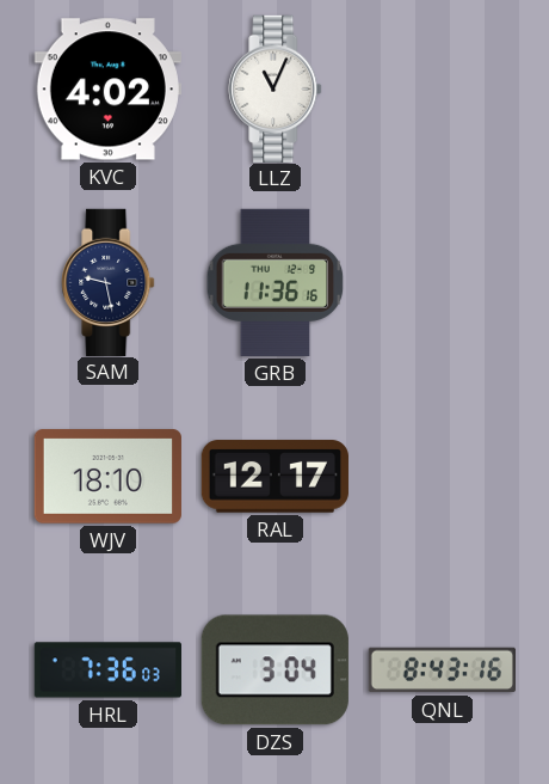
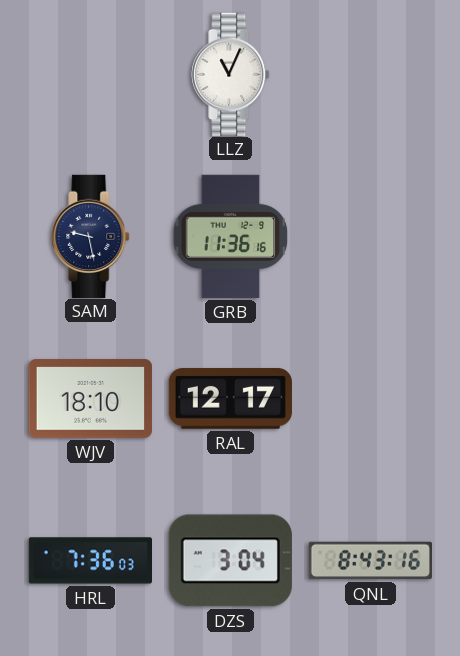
KVC: 4:02 -> none (107, 90)
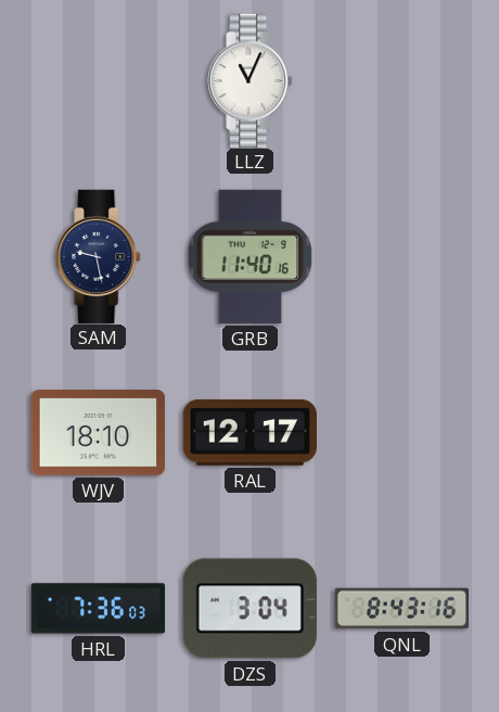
GRB: 11:36 -> 11:40 (251, 256)
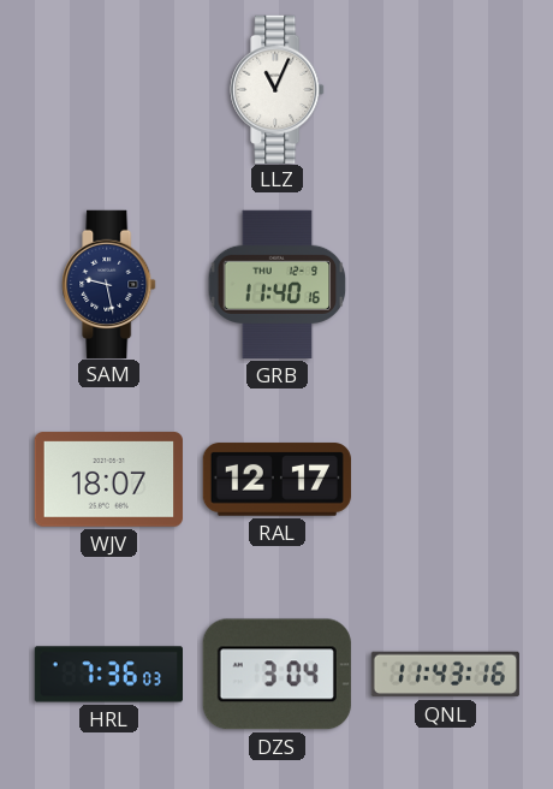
WJV: 18:10 -> 18:07 (108, 480)
QNL: 8:43 -> 11:43 (445, 675)
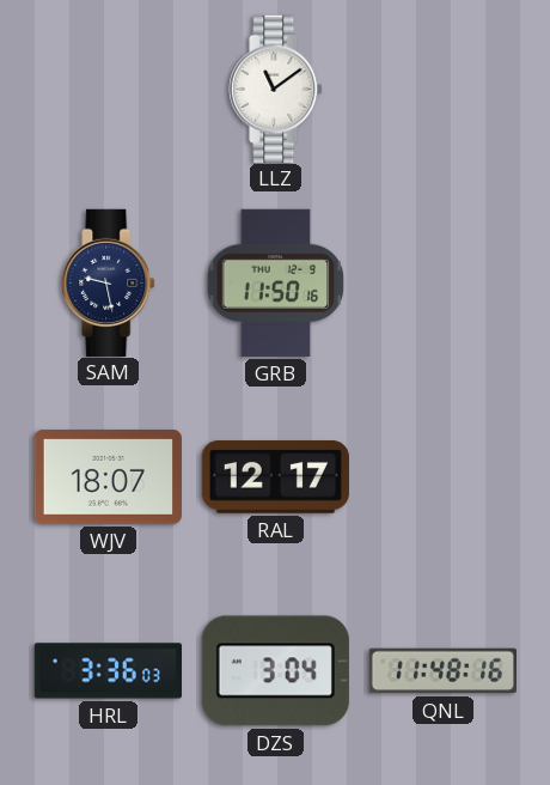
LLZ: 11:04 -> 11:09 (276, 89)
GRB: 11:40 -> 11:50 (276, 282)
HRL: 7:36 -> 3:36 (108, 671)
QNL: 11:43 -> 11:48 (442, 671)
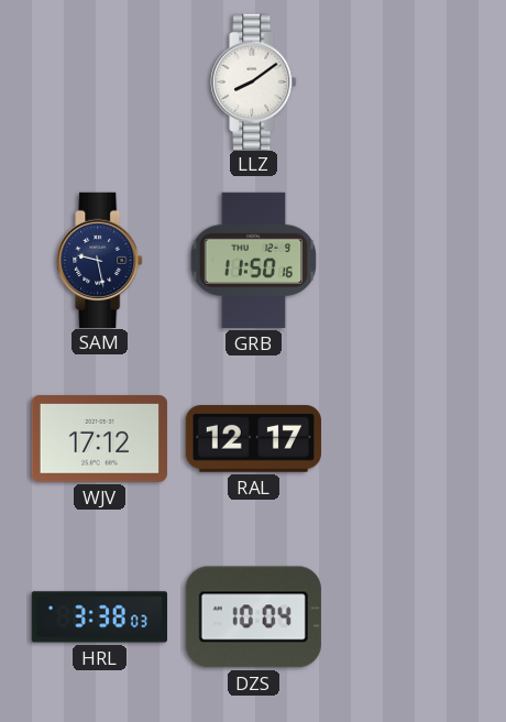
LLZ: 11:09 -> 8:09 (254, 81)
WJV: 18:07 -> 17:12 (99, 439)
HRL: 3:36 -> 3:38 (99, 617)
DZS: 3:04 -> 10:04 (253, 617)
QNL: 11:48 -> none (442, 671)
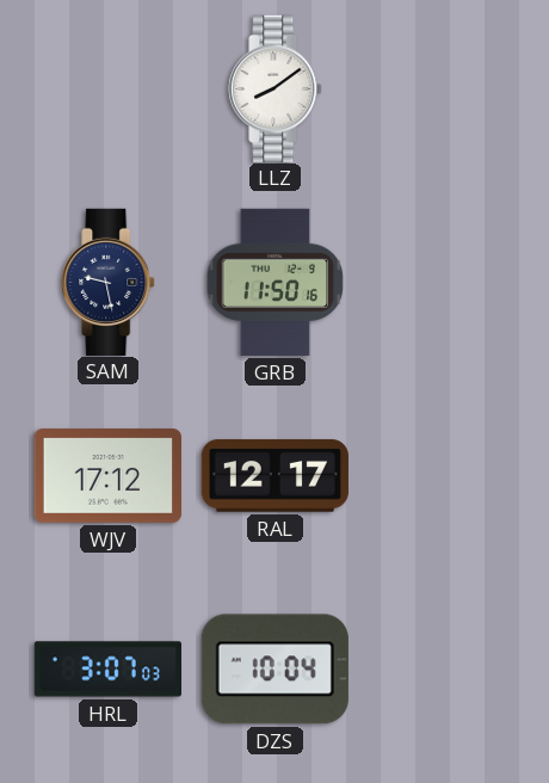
HRL: 3:38 -> 3:07 (107, 670)
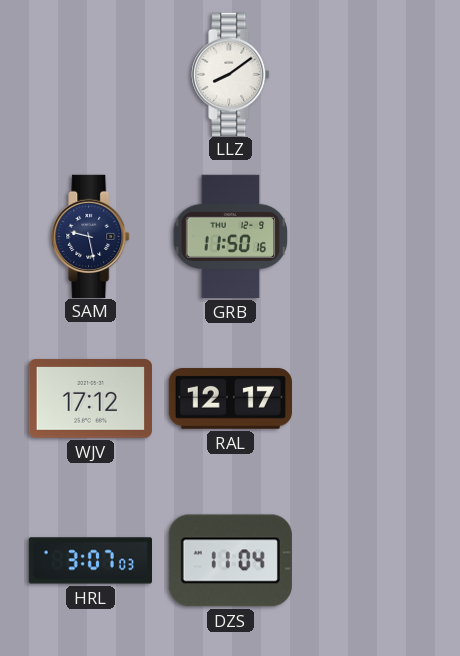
DZS: 10:04 -> 11:04 (230, 561)
